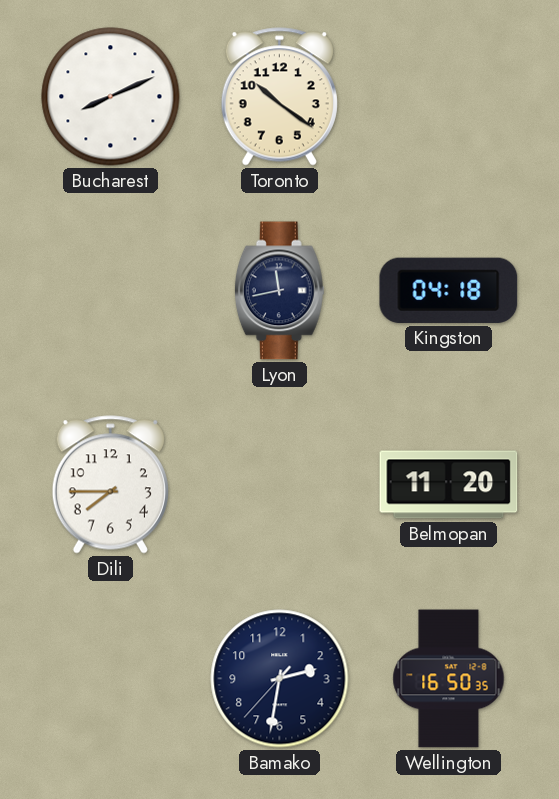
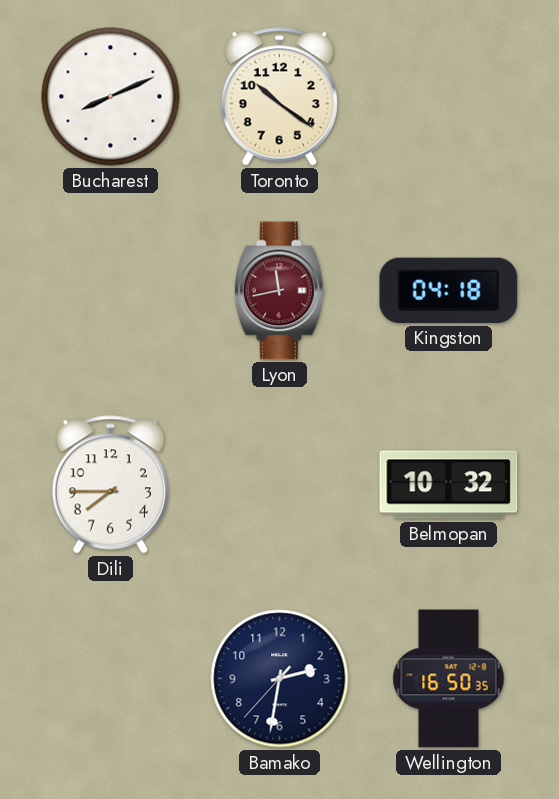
Lyon dial: navy -> burgundy (279, 291)
Belmopan: 11:20 -> 10:32 (449, 485)
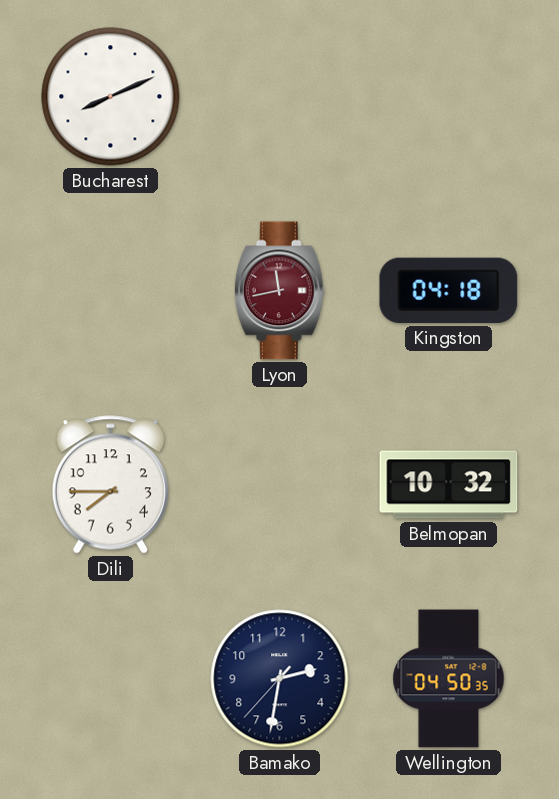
Toronto: 10:21 -> none (279, 97)
Wellington: 16:50 -> 04:50 (449, 679)
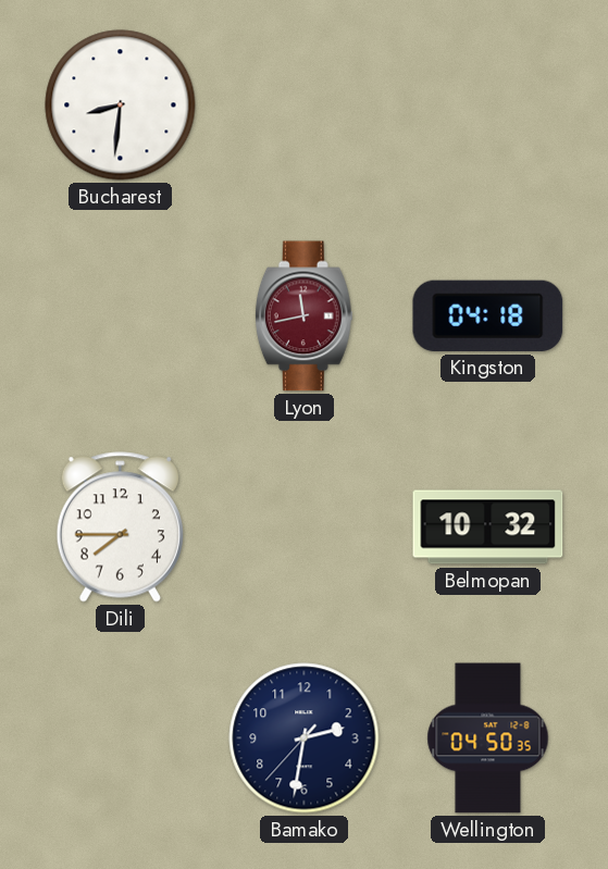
Bucharest: 8:11 -> 8:31 (121, 105)
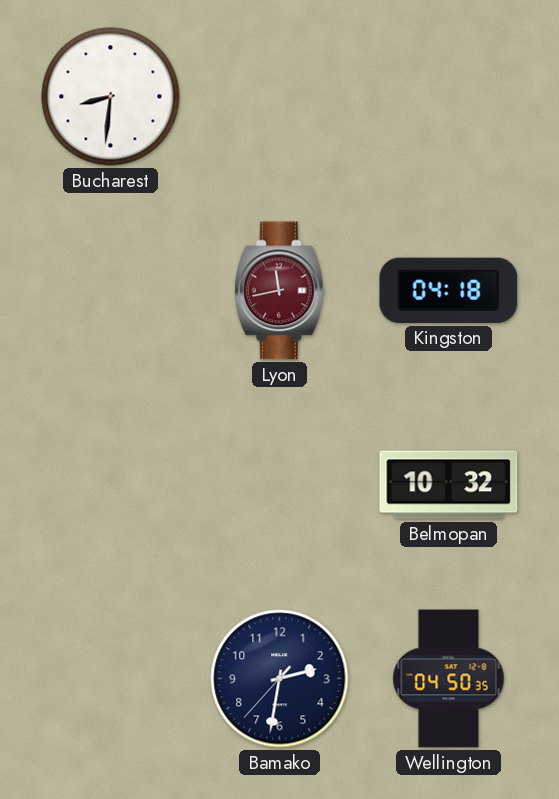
Dili: 7:45 -> none (120, 527)
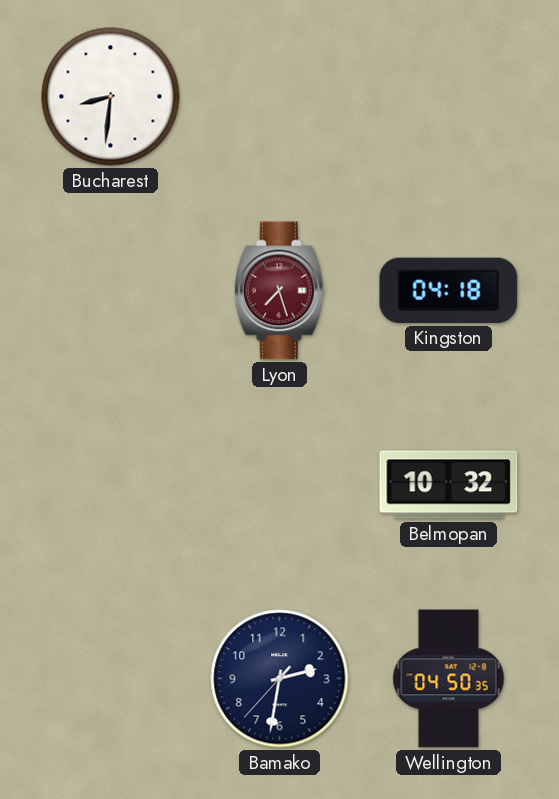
Lyon: 11:43 -> 7:27 (279, 291)
